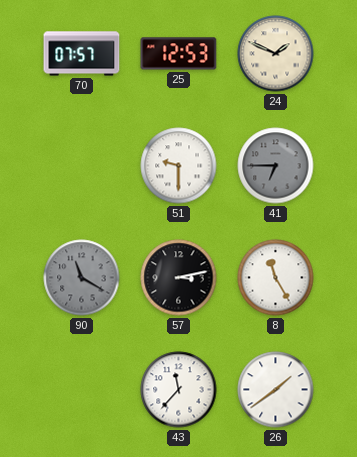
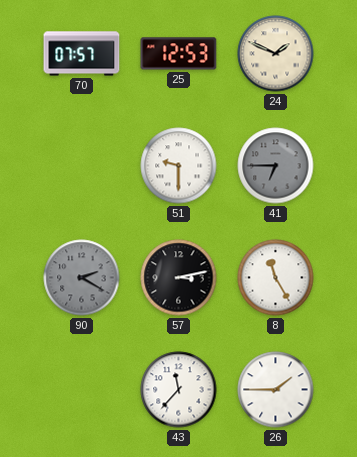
90: 11:20 -> 2:20 (82, 278)
26: 1:39 -> 1:45 (276, 390)
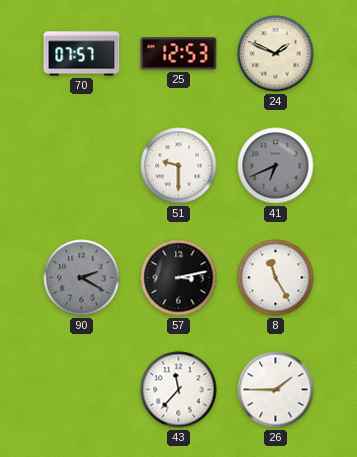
41: 6:45 -> 6:41 (276, 166)
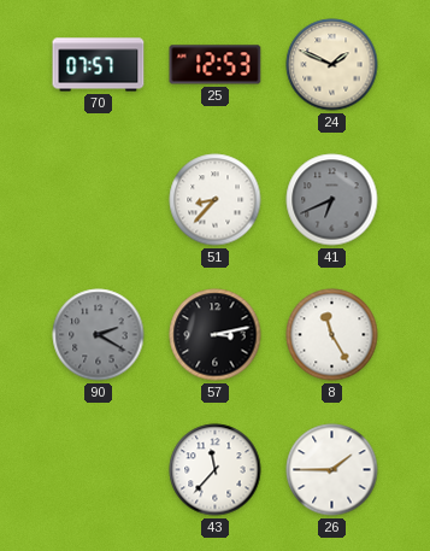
51: 9:30 -> 8:37 (216, 200)
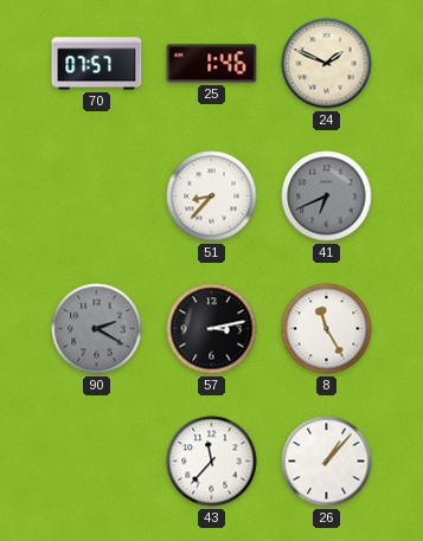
25: 12:53 -> 1:46 (212, 64)
26: 1:45 -> 1:07 (327, 462)
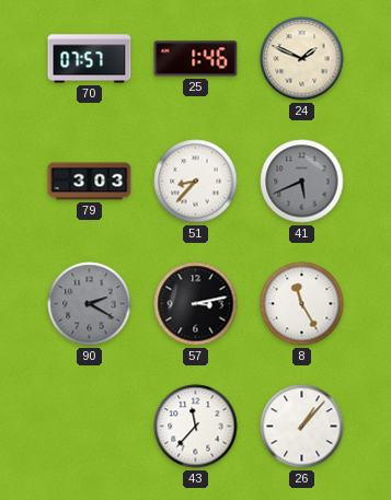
79: none -> 3:03 (90, 182)
41: 6:41 -> 5:41 (302, 182)
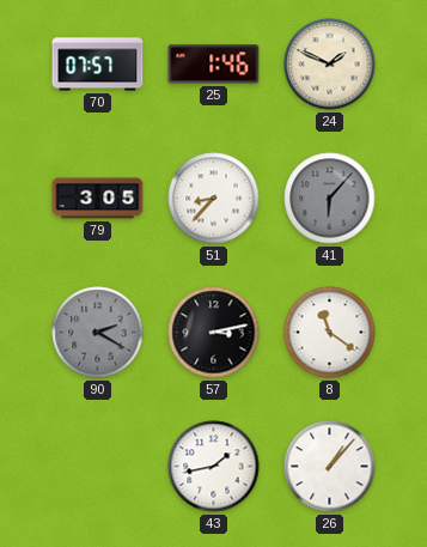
79: 3:03 -> 3:05 (98, 199)
41: 5:41 -> 6:07 (330, 199)
8: 11:25 -> 11:21 (330, 333)
43: 11:37 -> 1:43 (214, 467)
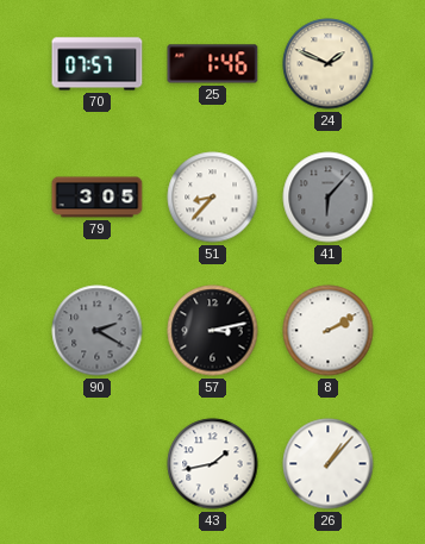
8: 11:21 -> 2:10 (329, 331)
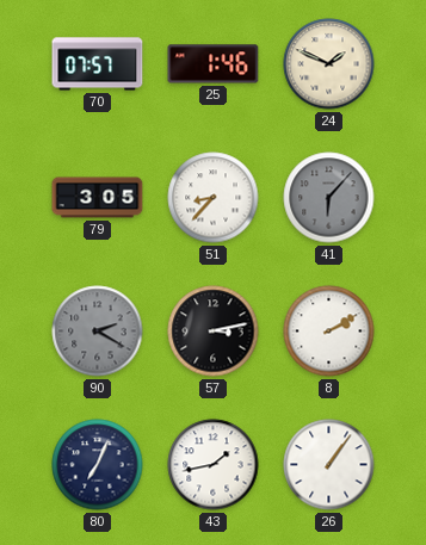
80: none -> 7:04 (98, 465)
26: 1:07 -> 1:06 (329, 465)
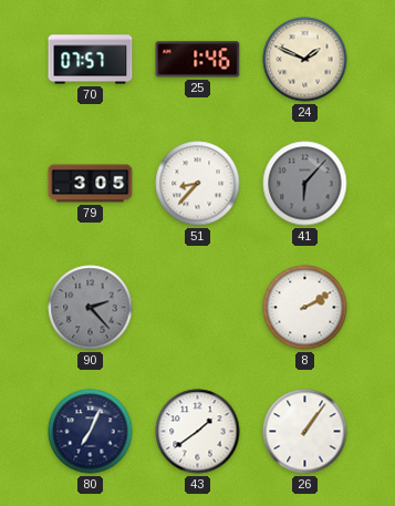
90: 2:20 -> 2:23 (91, 308)
57: 3:13 -> none (214, 332)
43: 1:43 -> 1:39 (198, 432)
